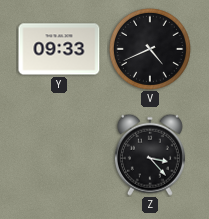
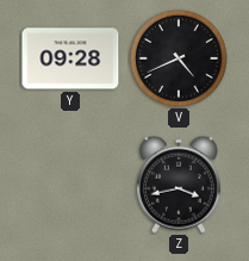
Y: 09:33 -> 09:28 (70, 58)
Z: 3:23 -> 3:43 (179, 185)
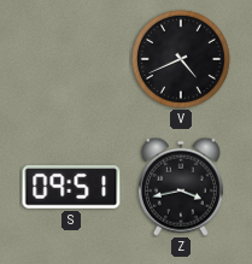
Y: 09:28 -> none (70, 58)
S: none -> 09:51 (71, 187)
